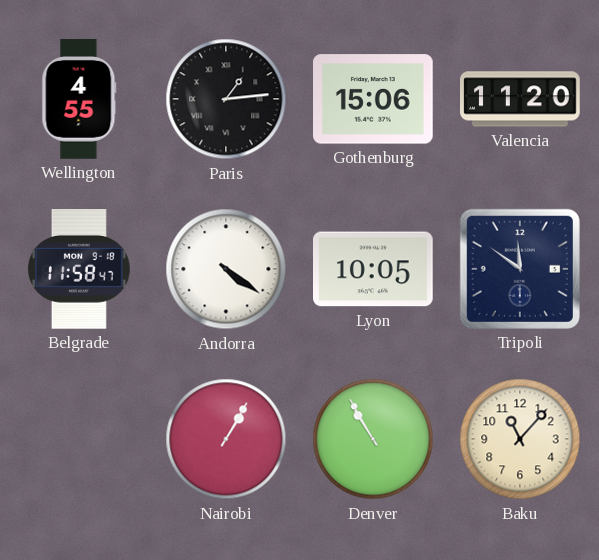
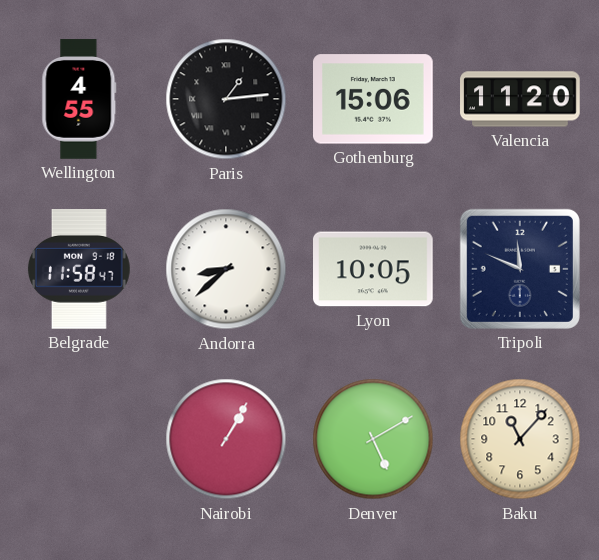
Andorra: 4:21 -> 8:38 (226, 269)
Tripoli: 11:51 -> 11:49 (520, 269)
Denver: 10:55 -> 5:10 (373, 439)
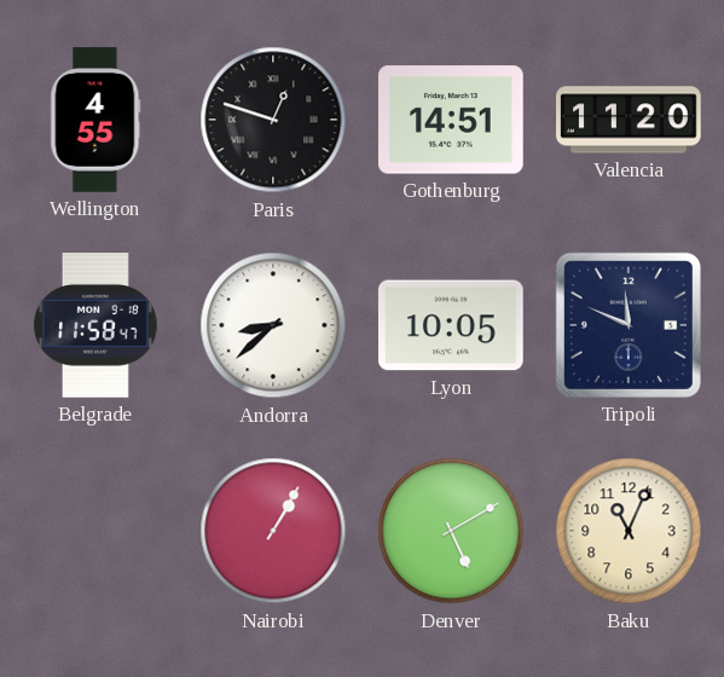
Paris: 1:14 -> 12:48 (273, 120)
Gothenburg: 15:06 -> 14:51 (452, 120)
Baku: 11:07 -> 11:04 (629, 531)
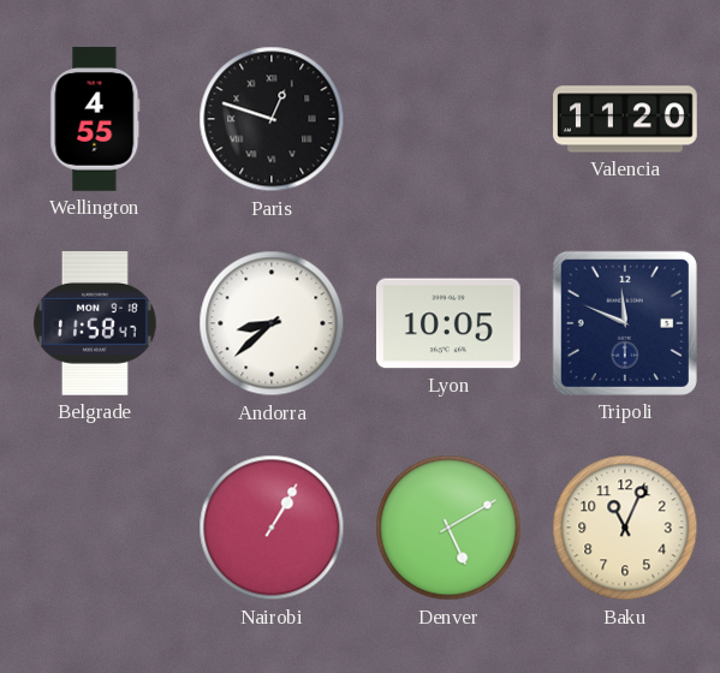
Gothenburg: 14:51 -> none (452, 120)
